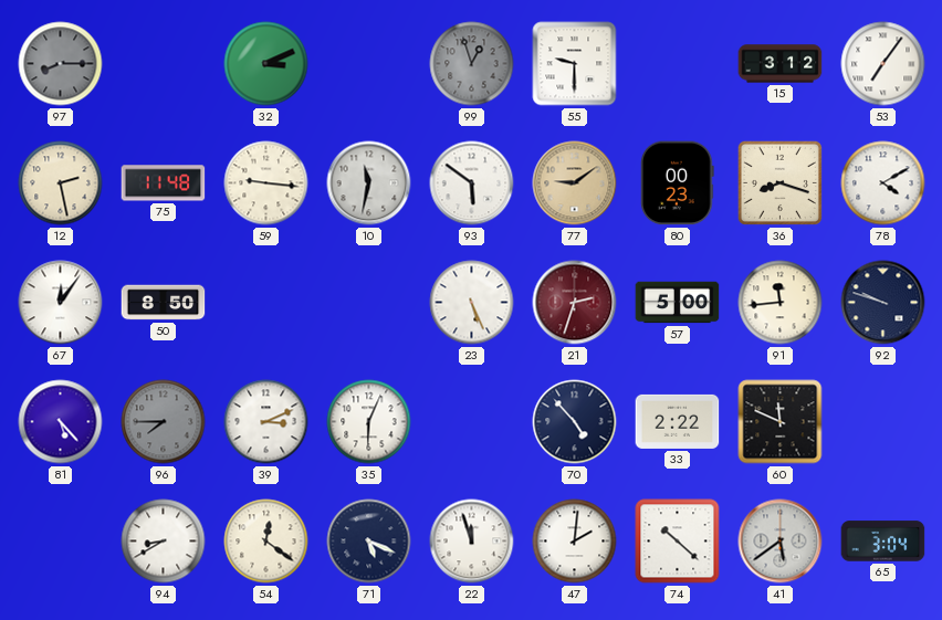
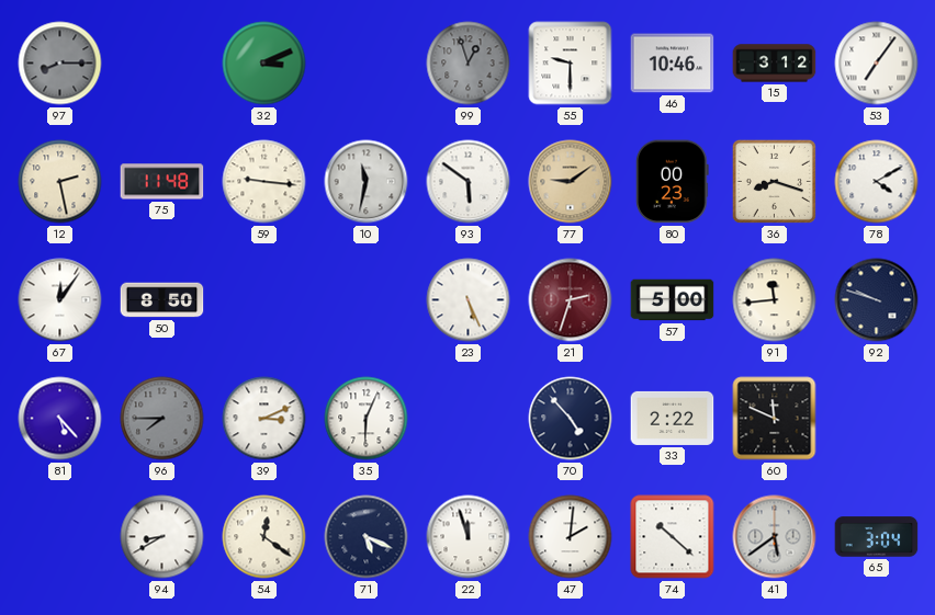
46: none -> 10:46 (673, 64)
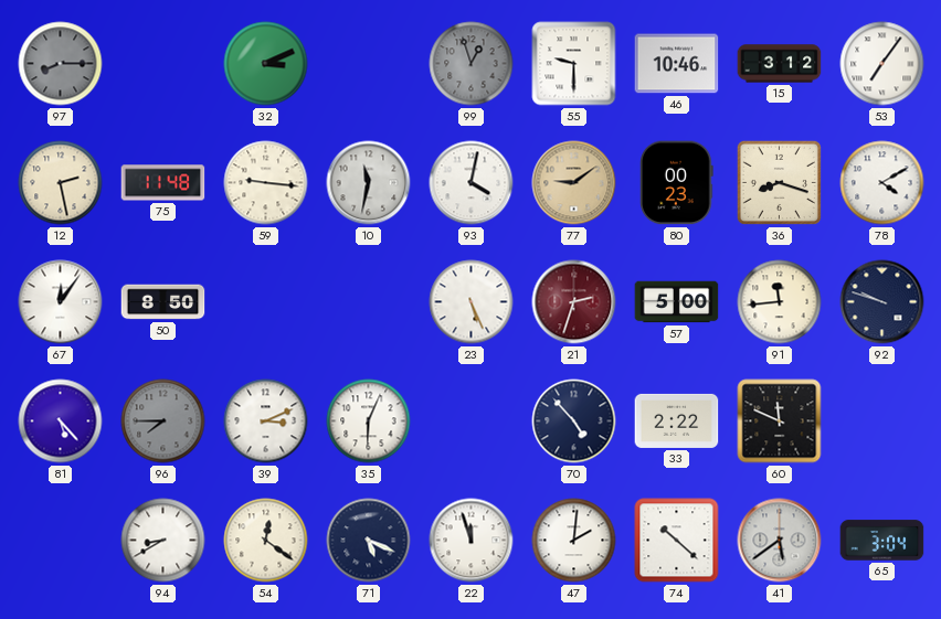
93: 5:51 -> 4:02 (472, 183)
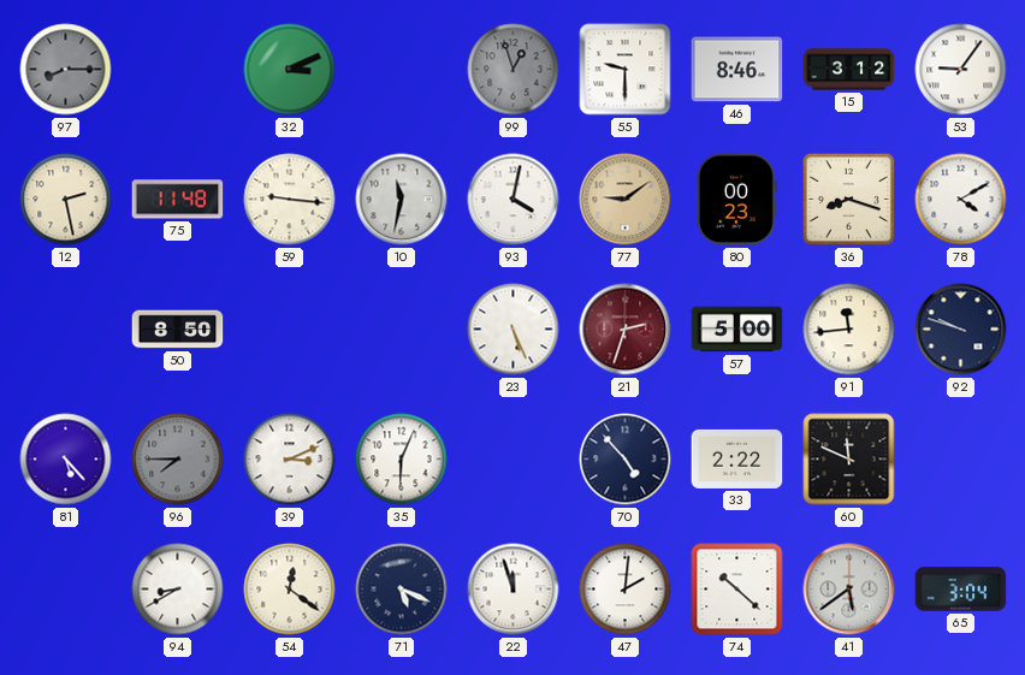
46: 10:46 -> 8:46 (737, 70)
53: 7:06 -> 9:06 (961, 70)
67: 12:06 -> none (61, 302)
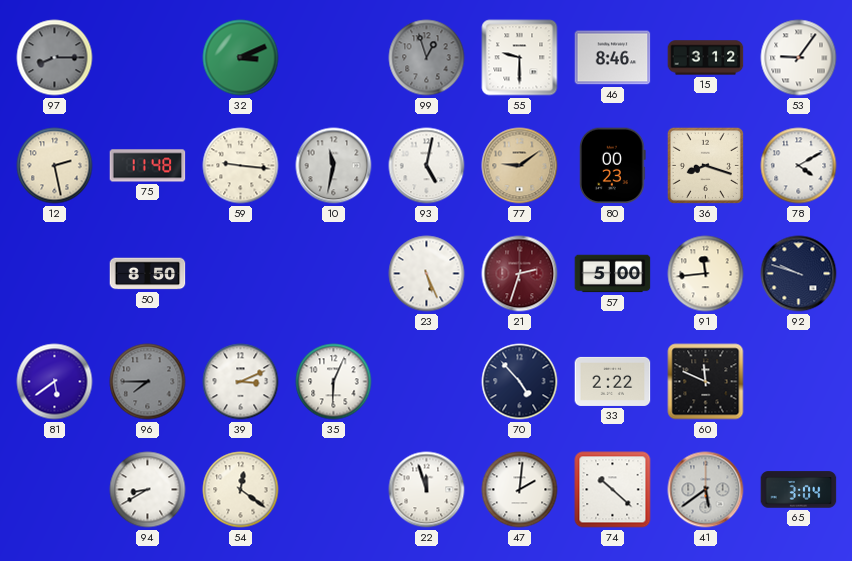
93: 4:02 -> 5:02 (427, 166)
81: 5:23 -> 5:39 (55, 382)
71: 5:19 -> none (402, 590)
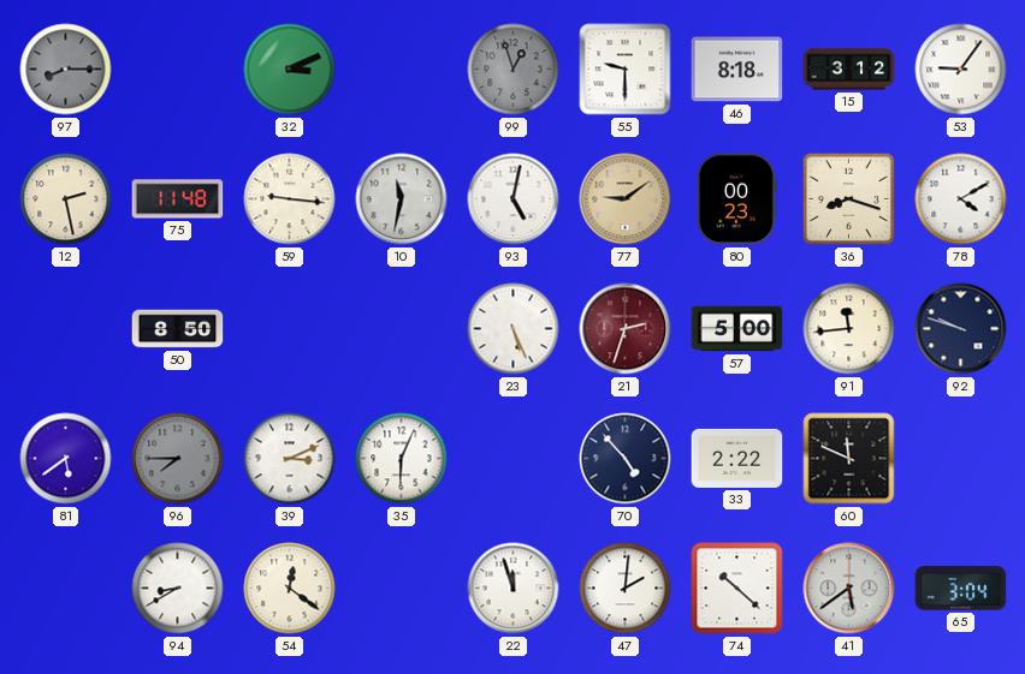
46: 8:46 -> 8:18 (737, 70)
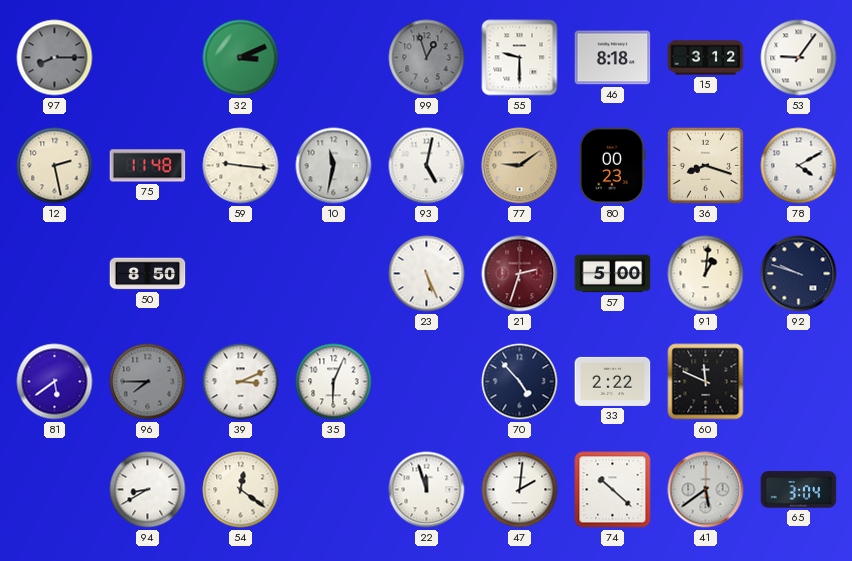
91: 11:44 -> 1:01 (706, 274)
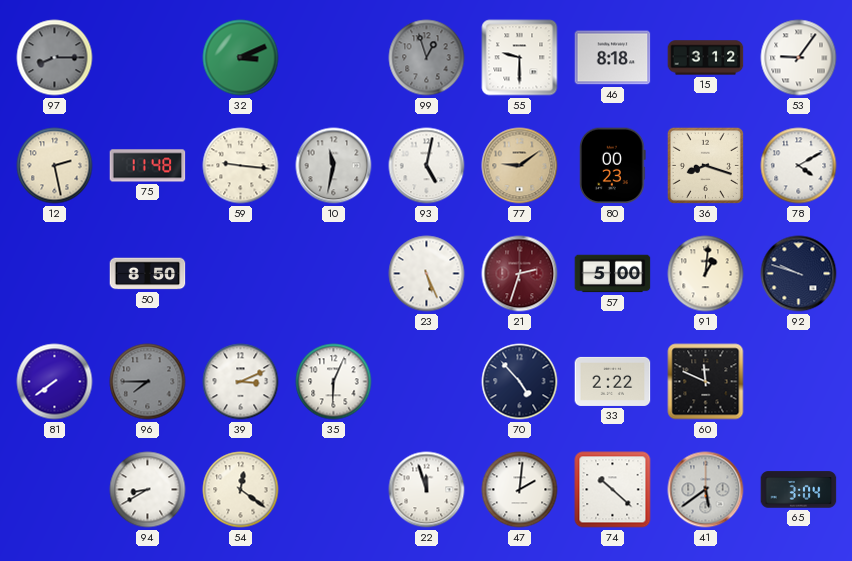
81: 5:39 -> 7:39 (55, 382)
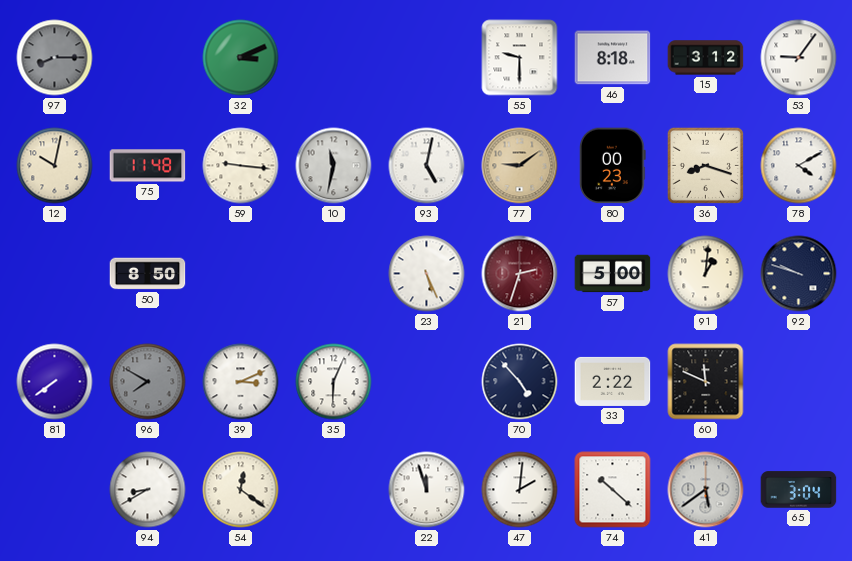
99: 12:57 -> none (427, 58)
12: 2:28 -> 10:02 (55, 166)
96: 7:45 -> 7:50 (148, 382)
